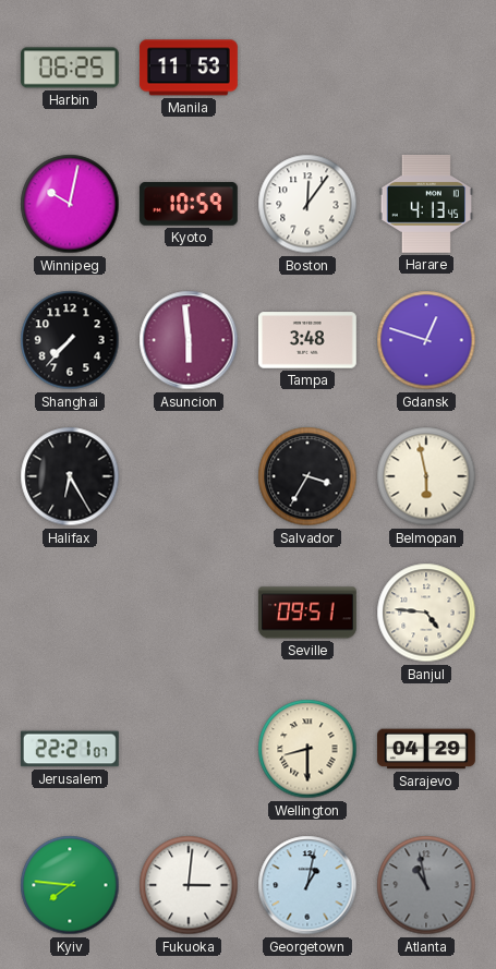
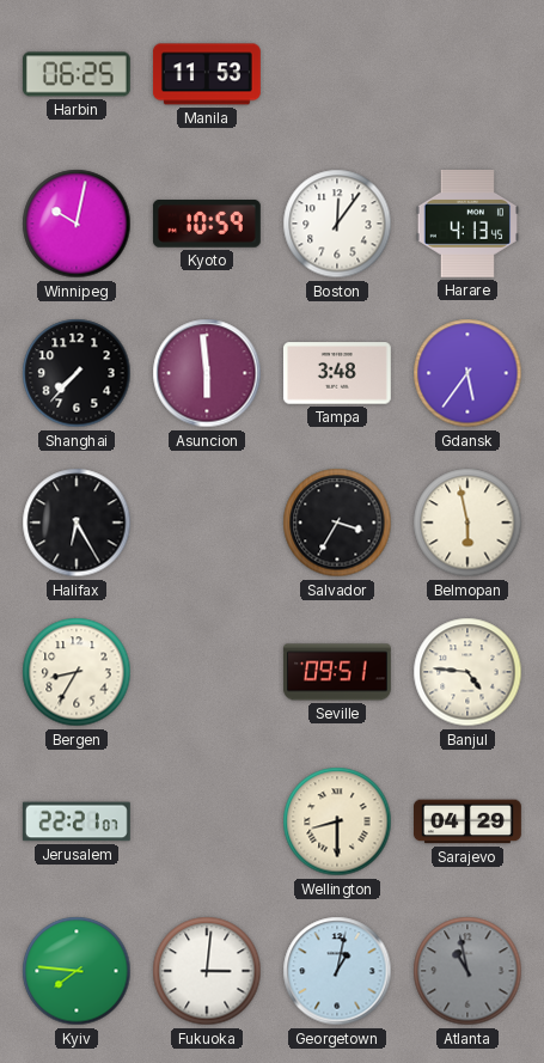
Gdansk: 12:48 -> 5:36 (467, 373)
Bergen: none -> 8:35 (77, 672)
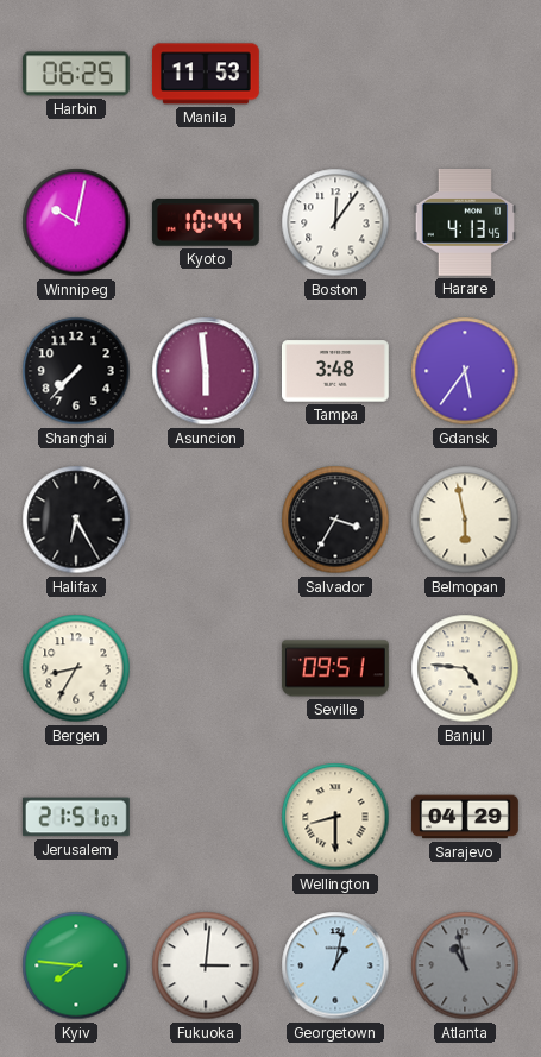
Kyoto: 10:59 -> 10:44 (206, 224)
Jerusalem: 22:21 -> 21:51 (76, 817)
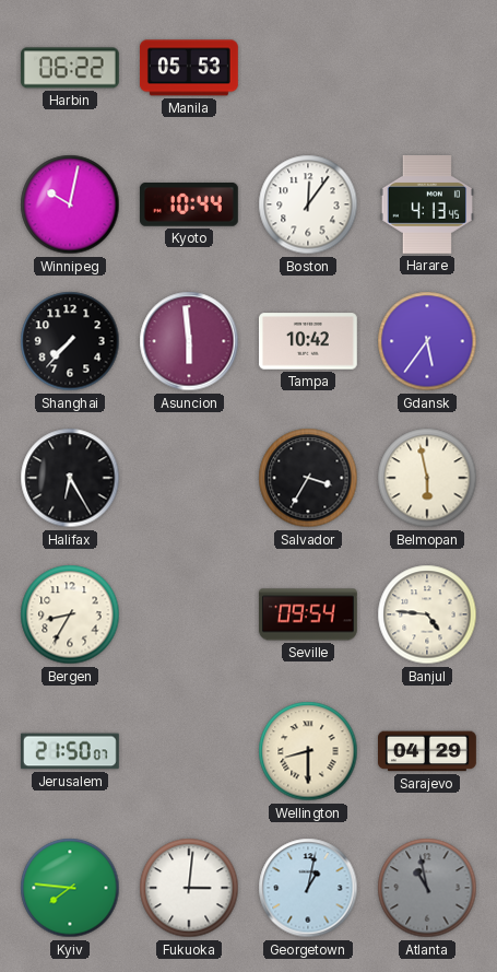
Harbin: 06:25 -> 06:22 (70, 68)
Manila: 11:53 -> 05:53 (189, 68)
Tampa: 3:48 -> 10:42 (308, 341)
Seville: 09:51 -> 09:54 (308, 614)
Jerusalem: 21:51 -> 21:50 (70, 751)
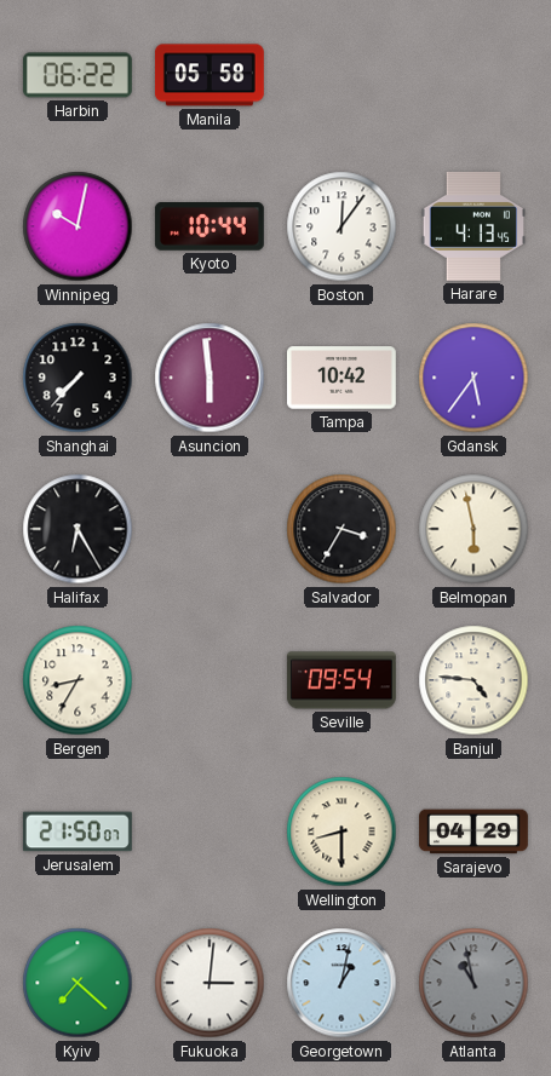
Manila: 05:53 -> 05:58 (210, 75)
Kyiv: 7:46 -> 7:22 (78, 983)
